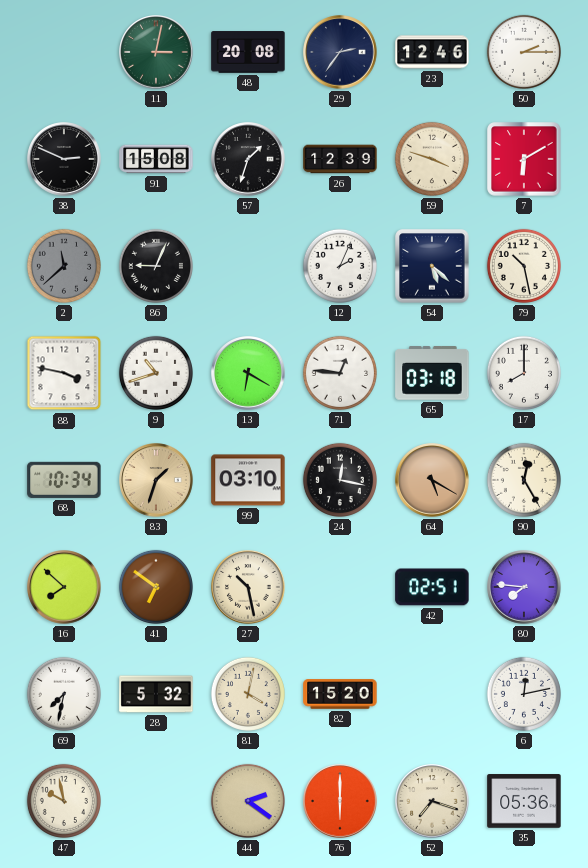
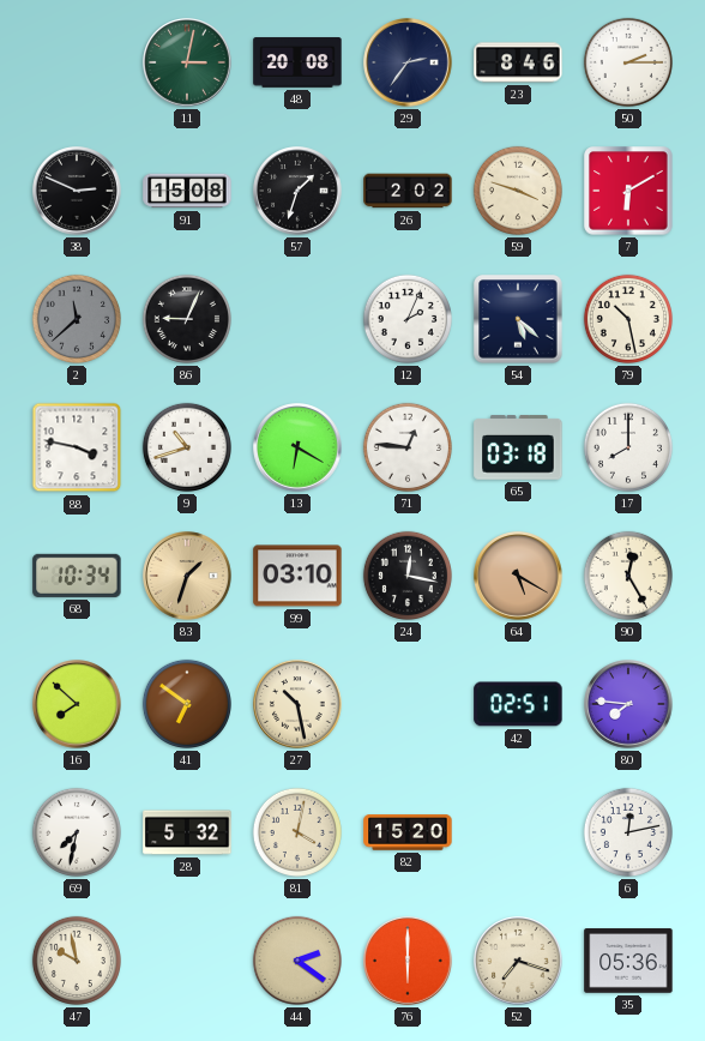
23: 12:46 -> 8:46 (518, 62)
26: 12:39 -> 2:02 (408, 191)
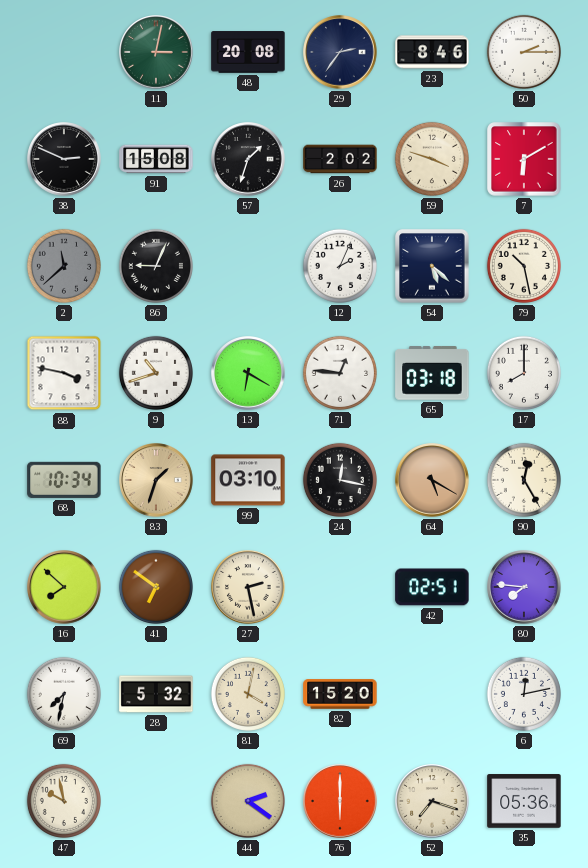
27: 10:28 -> 2:28 (248, 587)
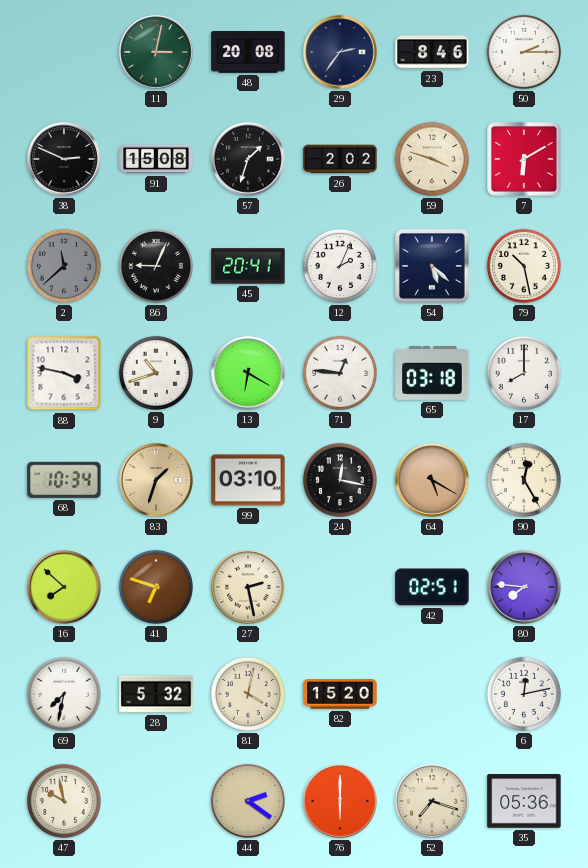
45: none -> 20:41 (248, 266)
41: 6:51 -> 6:48 (156, 587)
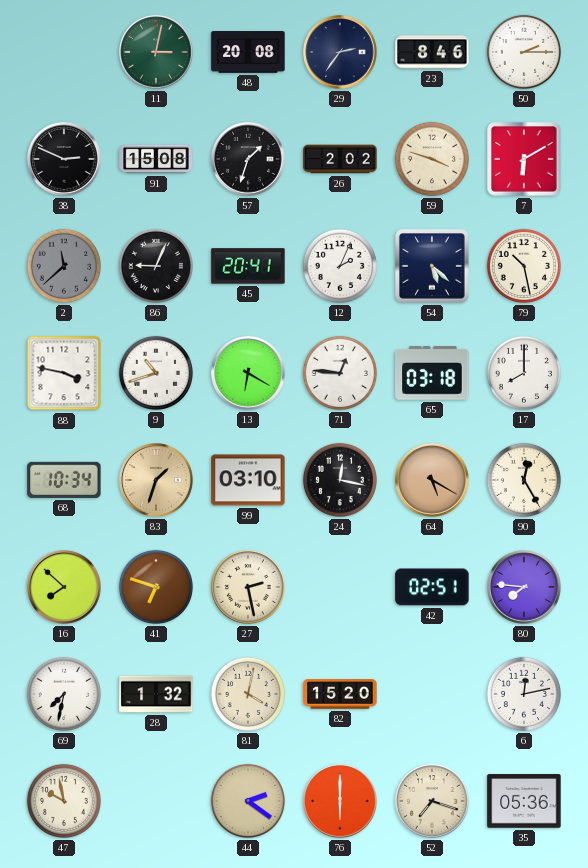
28: 5:32 -> 1:32 (156, 694)
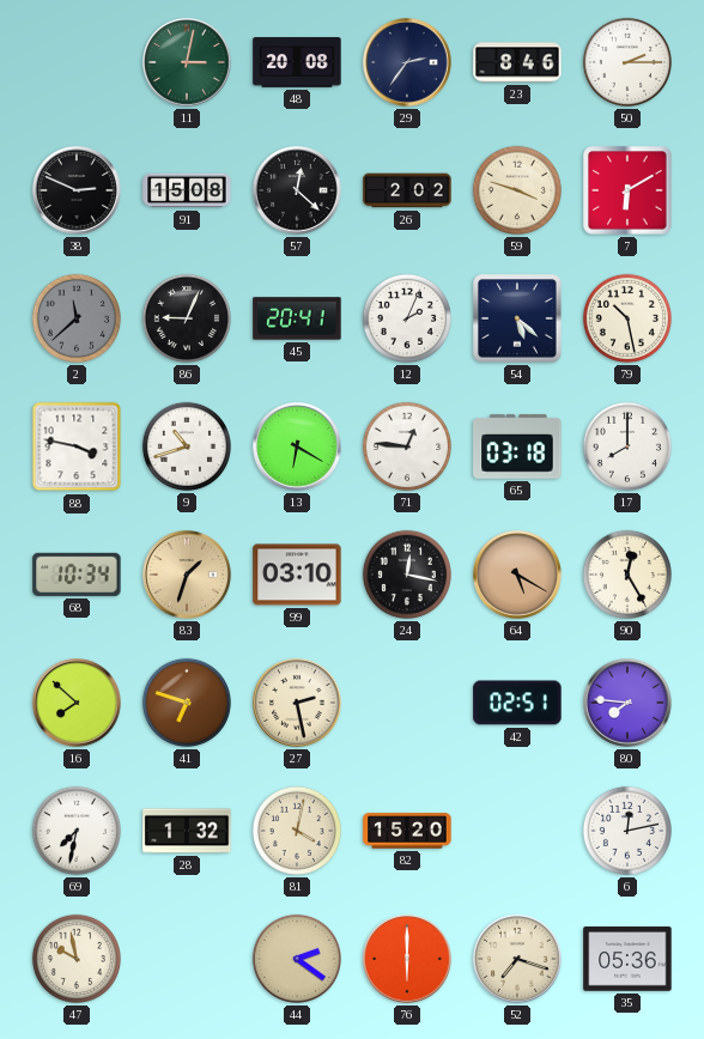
57: 1:33 -> 12:22 (297, 190)
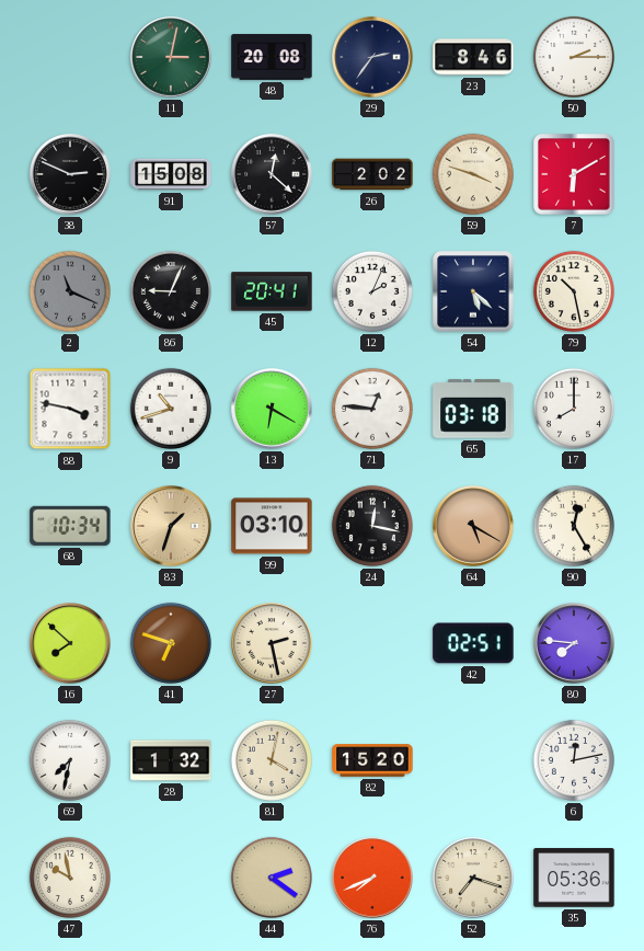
2: 11:38 -> 11:19 (70, 291)
76: 6:00 -> 7:41 (372, 878)
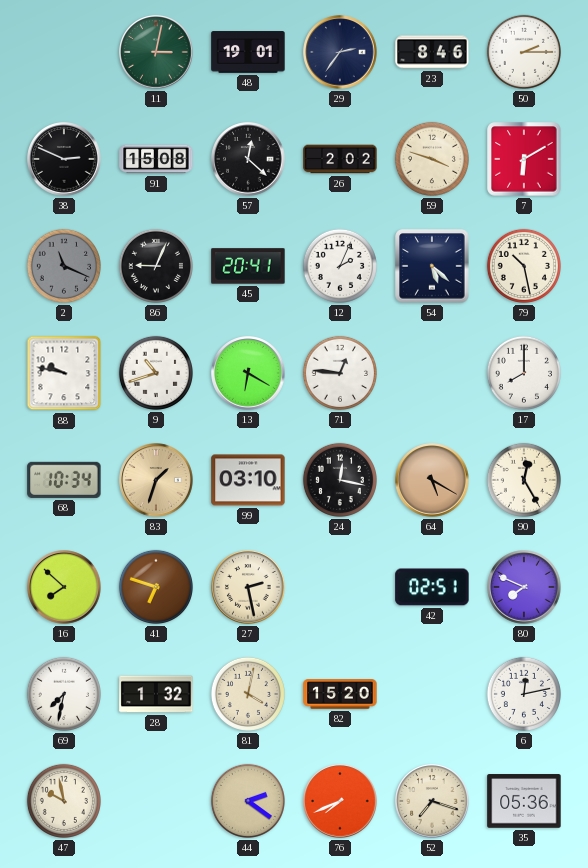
48: 20:08 -> 19:01 (248, 52)
88: 3:47 -> 9:47 (64, 373)
65: 03:18 -> none (473, 409)
80: 7:46 -> 7:49 (524, 587)
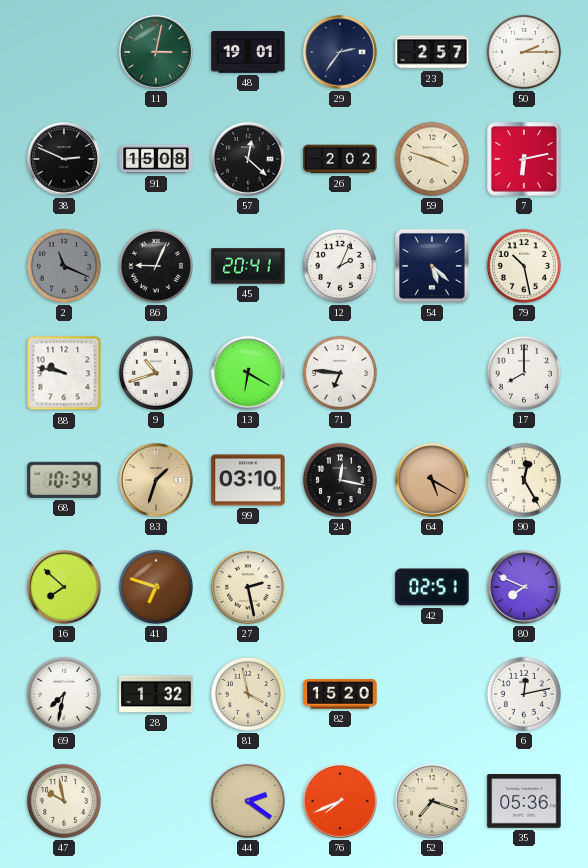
23: 8:46 -> 2:57 (432, 52)
7: 6:10 -> 6:13 (524, 159)
71: 12:46 -> 6:46 (340, 373)
81: 4:02 -> 3:58 (248, 694)
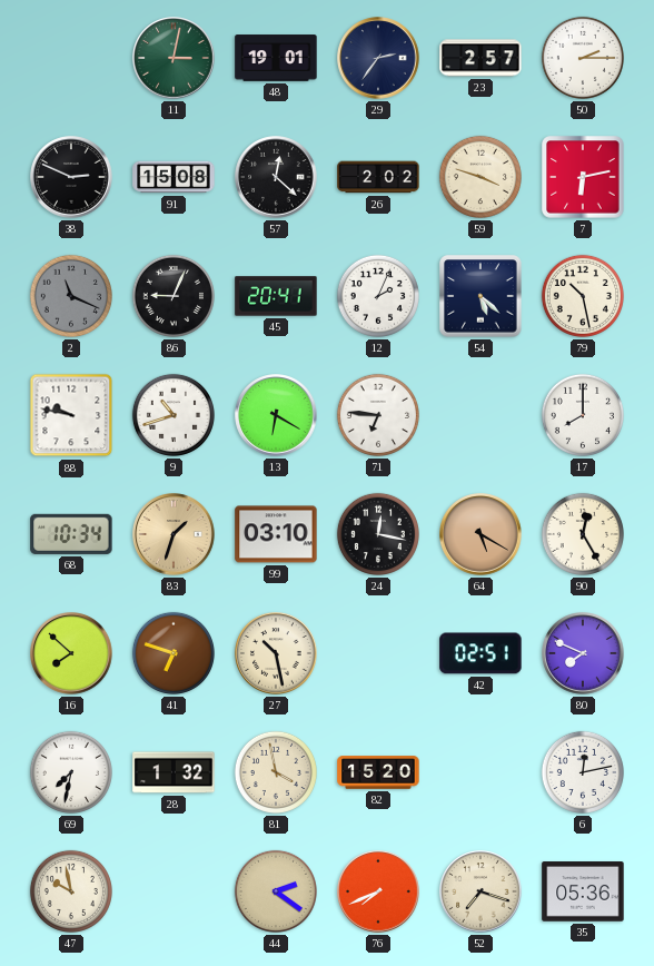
27: 2:28 -> 10:28 (276, 653)
